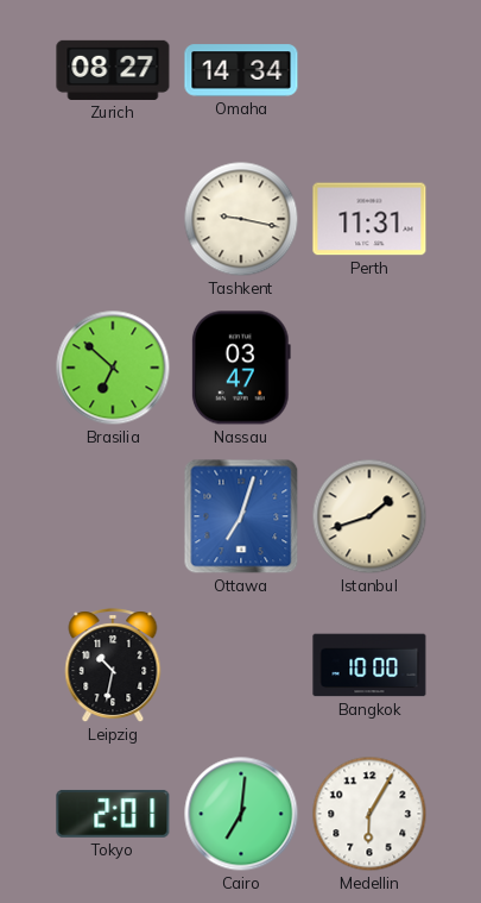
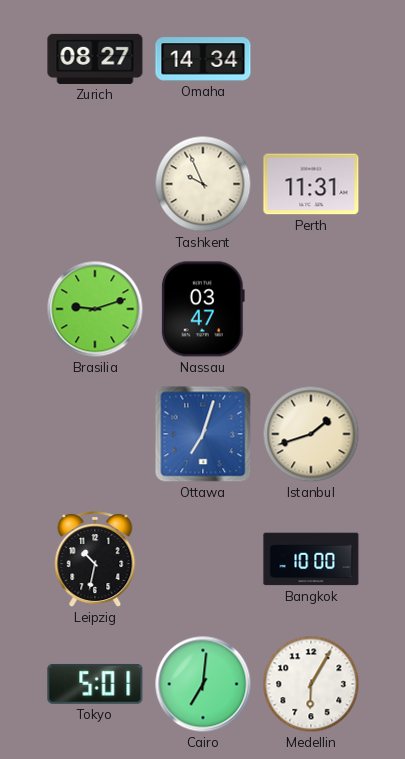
Tashkent: 9:17 -> 9:56 (203, 184)
Brasilia: 6:52 -> 9:12 (95, 309)
Tokyo: 2:01 -> 5:01 (95, 684)
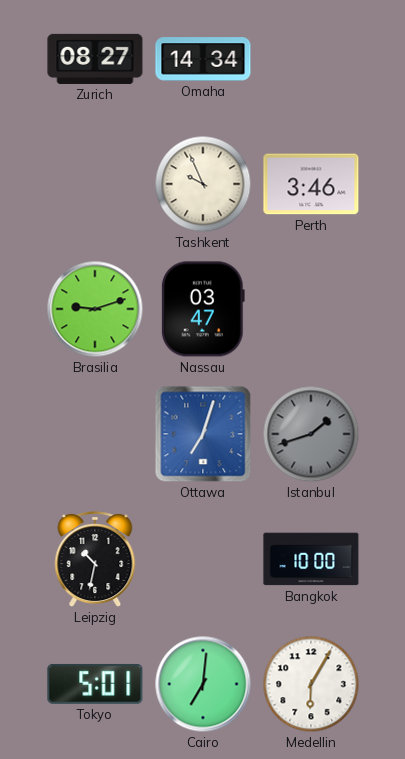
Perth: 11:31 -> 3:46 (311, 184)
Istanbul dial: cream -> grey (311, 434)
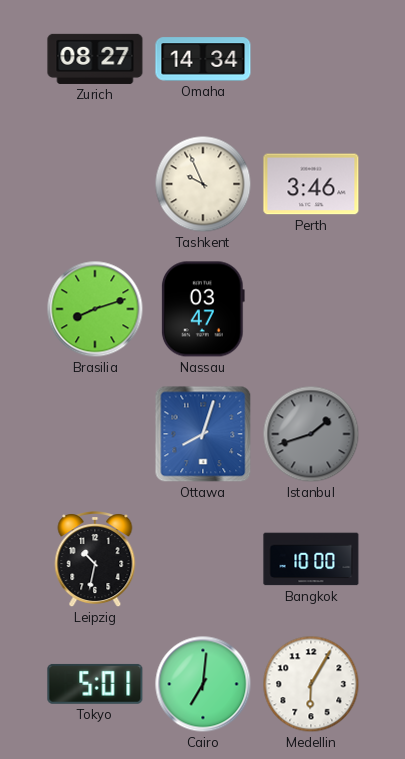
Brasilia: 9:12 -> 8:12 (95, 309)
Ottawa: 7:03 -> 8:03 (203, 434)
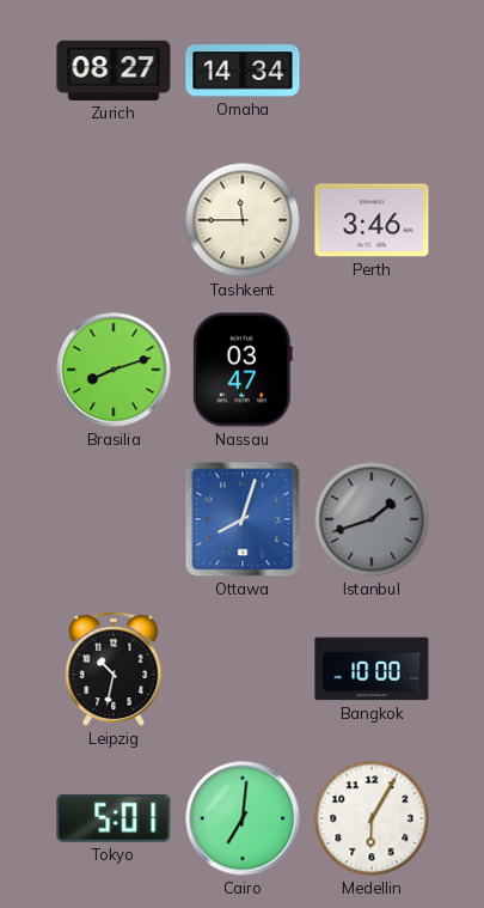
Tashkent: 9:56 -> 11:45 (243, 220)
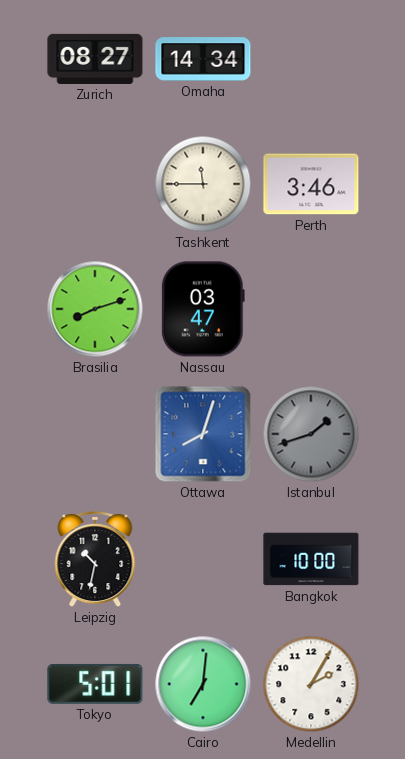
Medellin: 6:05 -> 2:05 (311, 684)
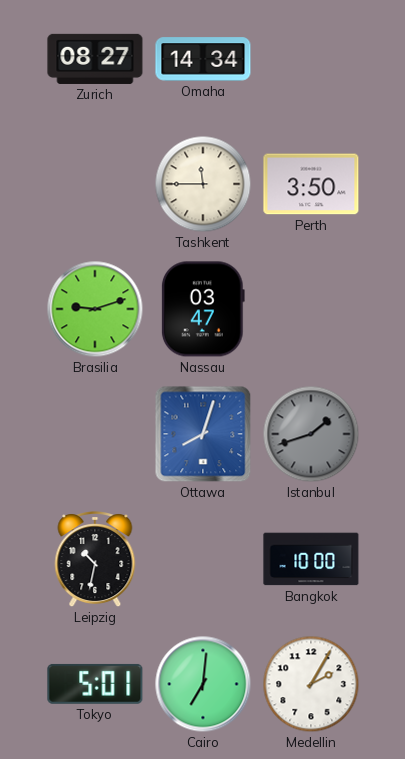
Perth: 3:46 -> 3:50 (311, 184)
Brasilia: 8:12 -> 9:12 (95, 309)
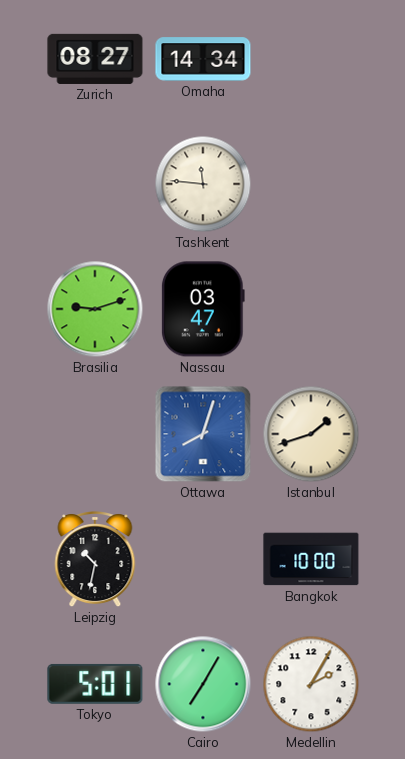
Tashkent: 11:45 -> 11:46 (203, 184)
Perth: 3:50 -> none (311, 184)
Istanbul dial: grey -> cream (311, 434)
Cairo: 7:01 -> 7:05 (203, 684)
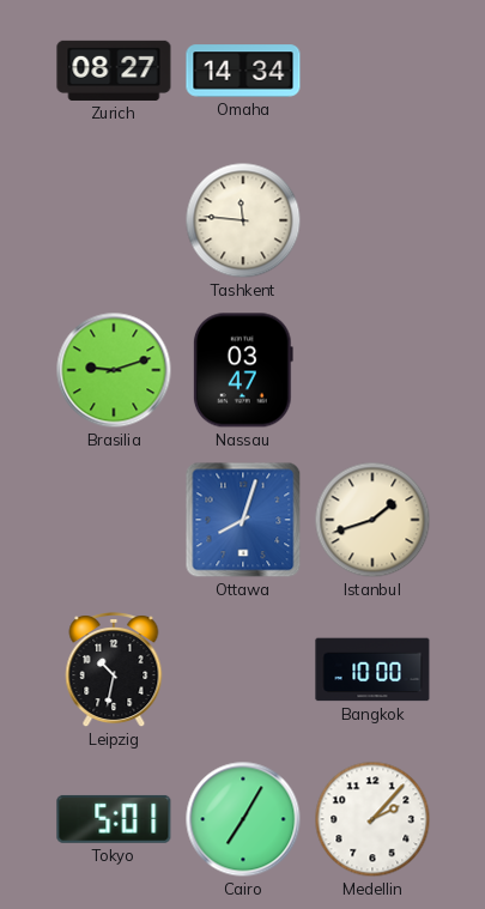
Medellin: 2:05 -> 2:07 (372, 819)
